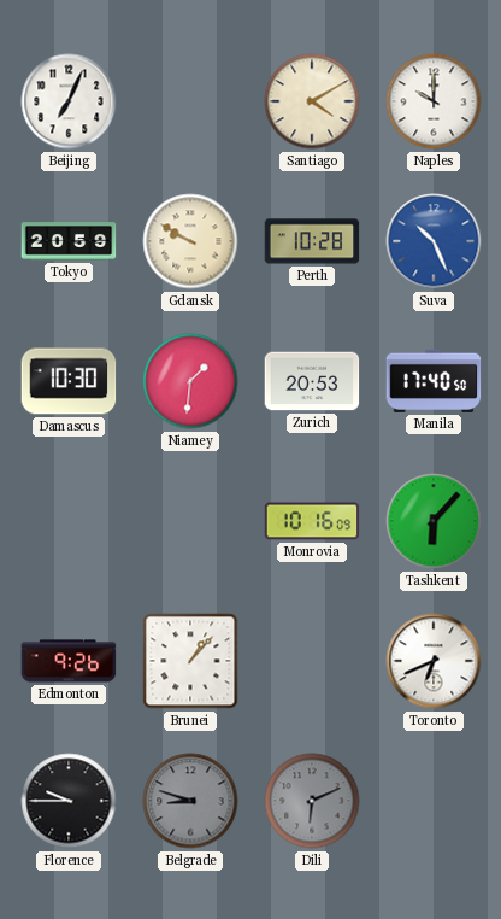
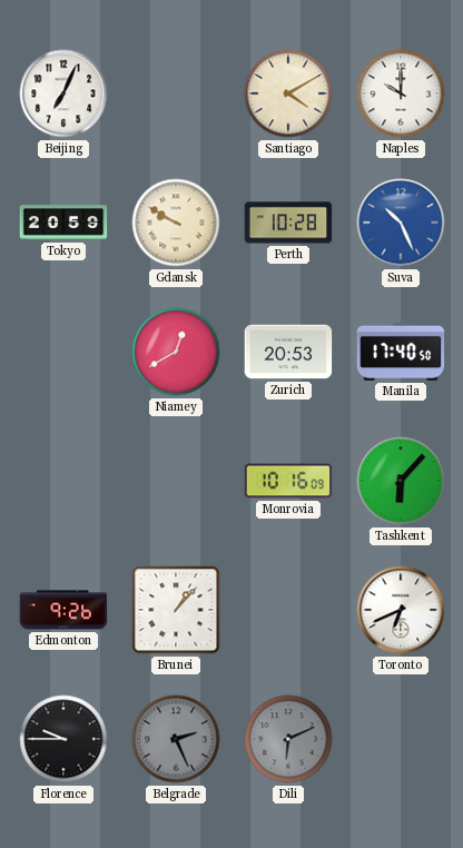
Damascus: 10:30 -> none (69, 381)
Niamey: 1:31 -> 12:40 (176, 352)
Belgrade: 8:48 -> 2:26 (176, 739)
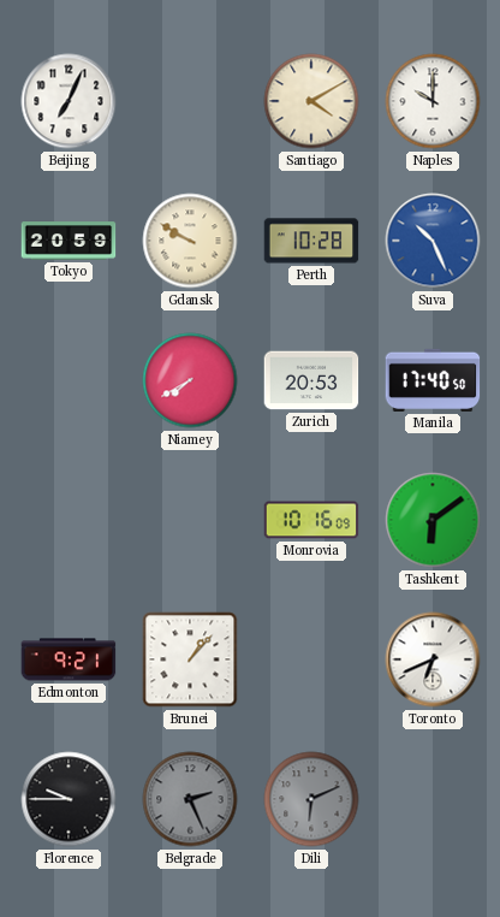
Niamey: 12:40 -> 7:40 (190, 380)
Tashkent: 6:07 -> 6:09 (433, 520)
Edmonton: 9:26 -> 9:21 (69, 659)
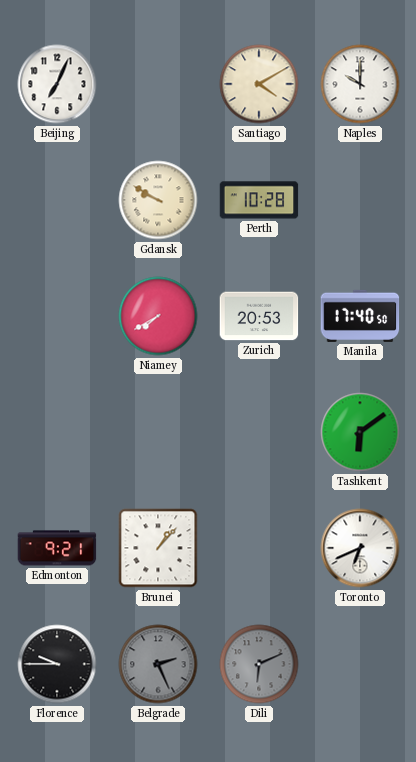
Tokyo: 20:59 -> none (69, 241)
Suva: 10:26 -> none (433, 241)
Monrovia: 10:16 -> none (311, 520)
